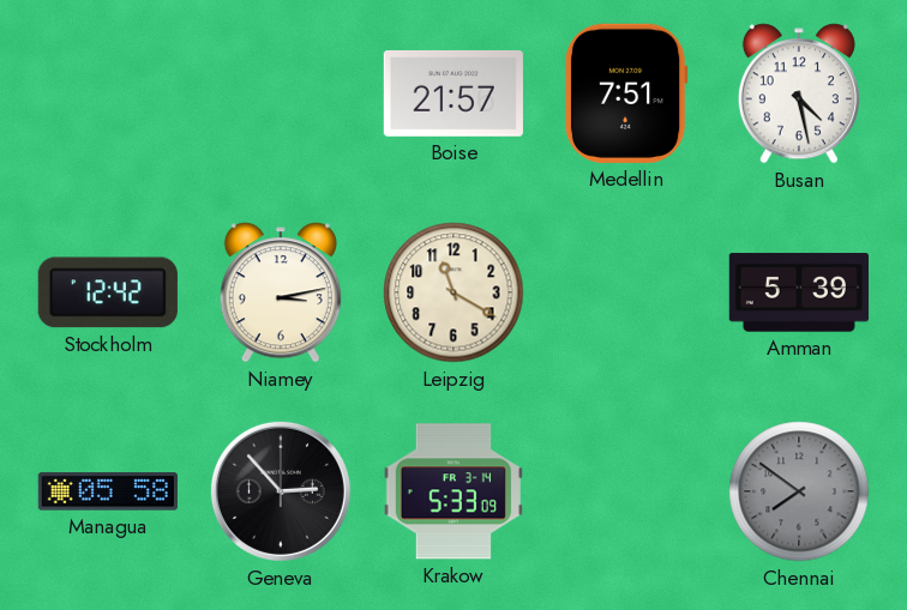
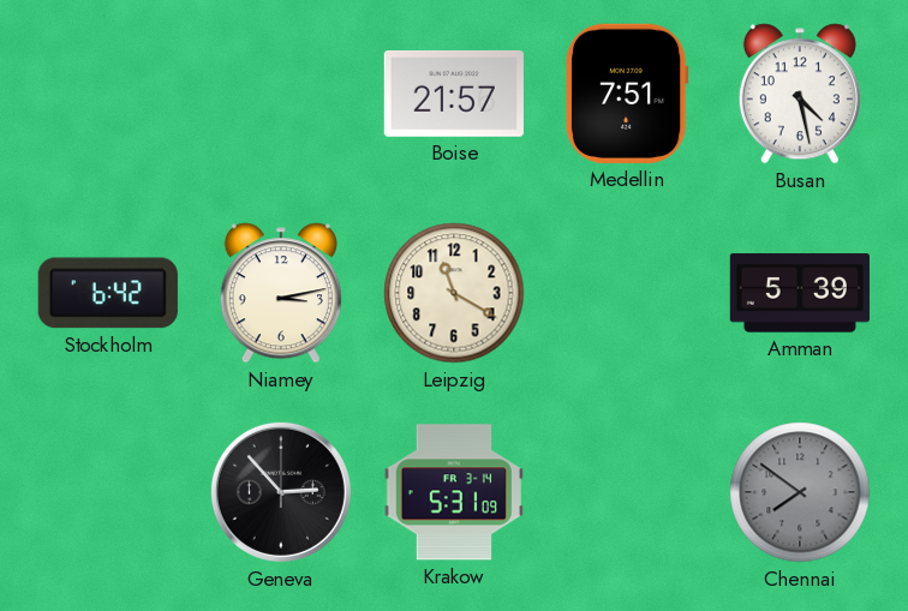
Stockholm: 12:42 -> 6:42 (108, 293)
Managua: 05:58 -> none (108, 491)
Krakow: 5:33 -> 5:31 (454, 492)
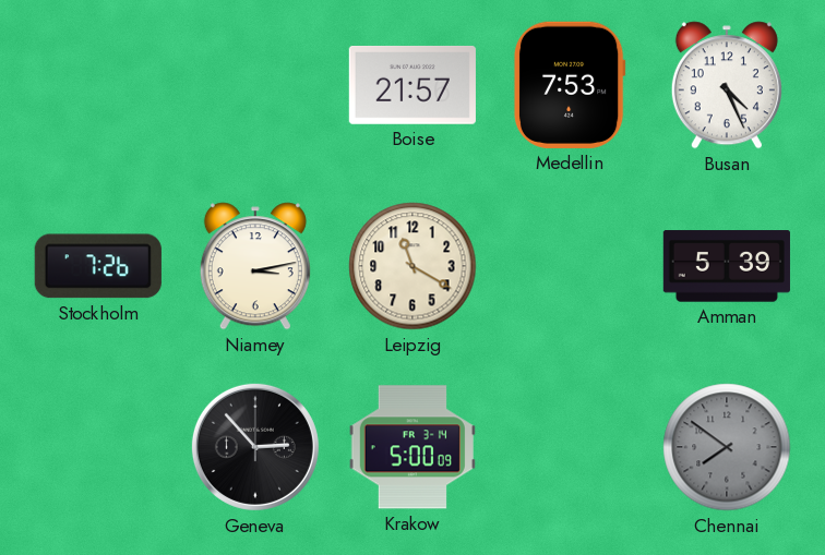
Medellin: 7:51 -> 7:53 (570, 85)
Busan: 4:28 -> 4:26 (727, 85)
Stockholm: 6:42 -> 7:26 (98, 266)
Krakow: 5:31 -> 5:00 (412, 447)
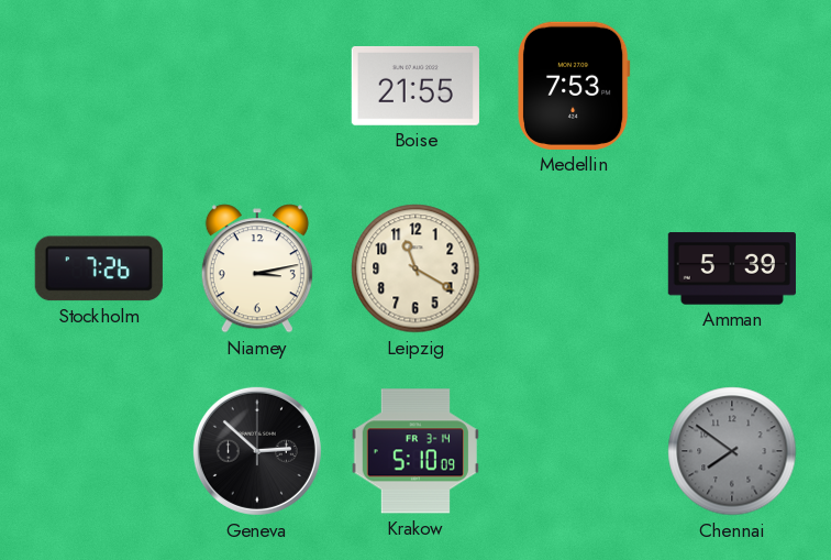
Boise: 21:57 -> 21:55 (416, 86)
Busan: 4:26 -> none (727, 85)
Geneva: 2:53 -> 2:52 (257, 451)
Krakow: 5:00 -> 5:10 (416, 451)
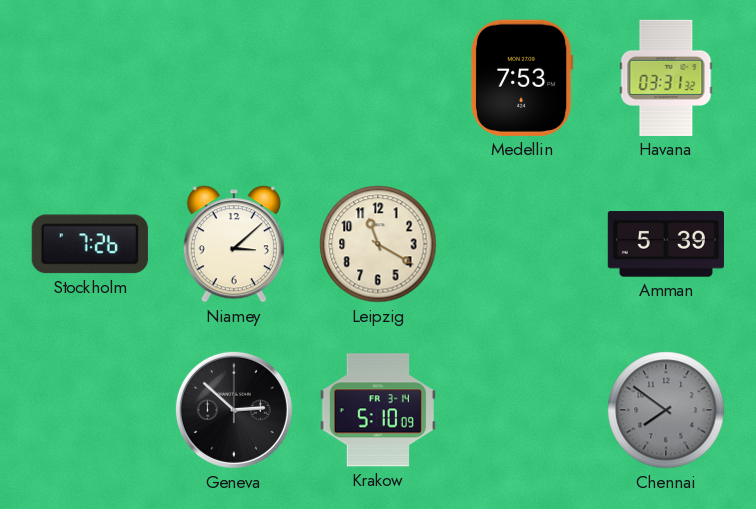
Boise: 21:55 -> none (416, 86)
Havana: none -> 03:31 (666, 78)
Niamey: 3:13 -> 3:08 (234, 244)
